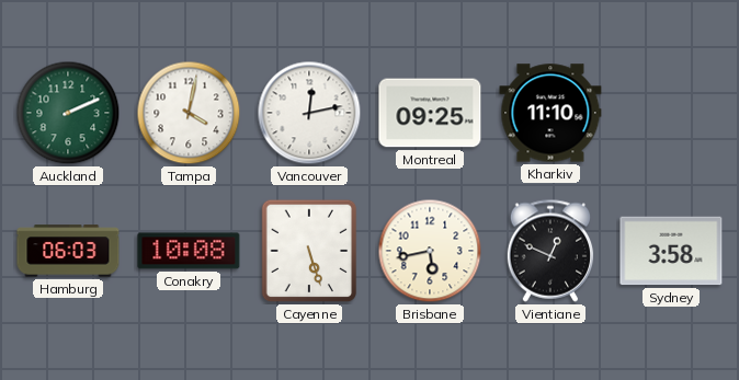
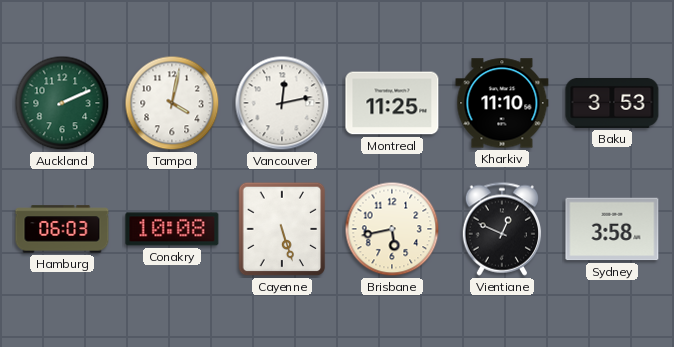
Montreal: 09:25 -> 11:25 (392, 103)
Baku: none -> 3:53 (612, 103)
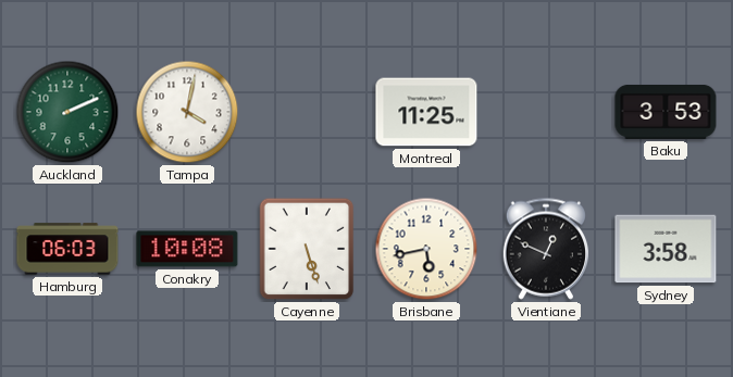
Vancouver: 12:13 -> none (282, 103)
Kharkiv: 11:10 -> none (502, 103)
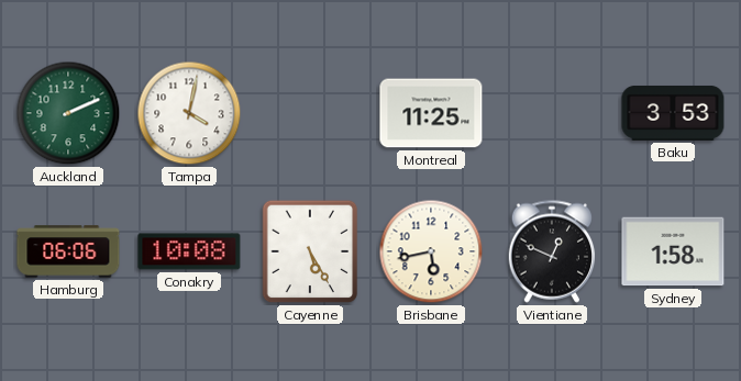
Hamburg: 06:03 -> 06:06 (68, 251)
Cayenne: 5:27 -> 5:25 (310, 251)
Sydney: 3:58 -> 1:58 (673, 251)
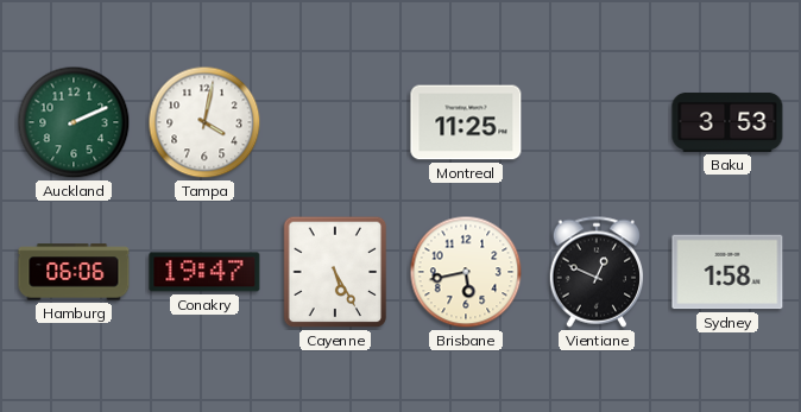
Conakry: 10:08 -> 19:47 (204, 272)
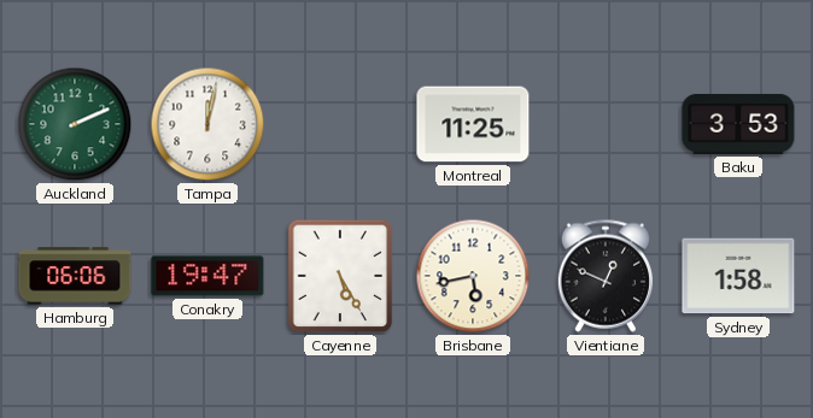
Tampa: 4:02 -> 12:02 (207, 124)
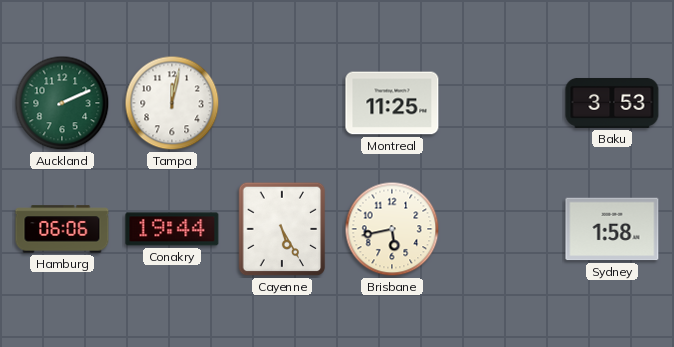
Conakry: 19:47 -> 19:44 (172, 229)
Vientiane: 12:49 -> none (606, 276)
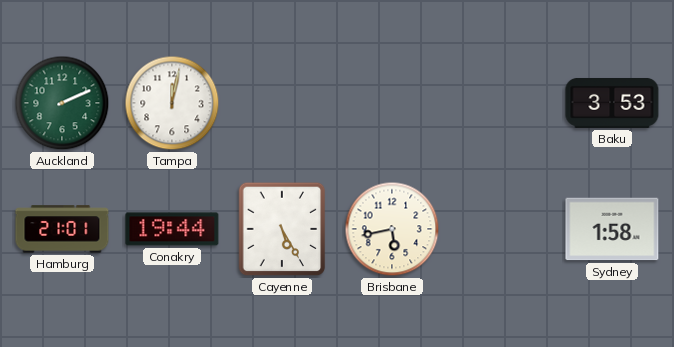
Montreal: 11:25 -> none (392, 103)
Hamburg: 06:06 -> 21:01 (62, 229)
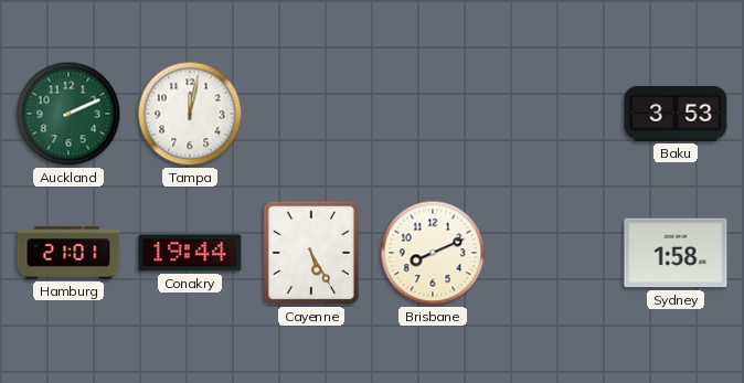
Brisbane: 5:43 -> 8:11 (433, 253)
